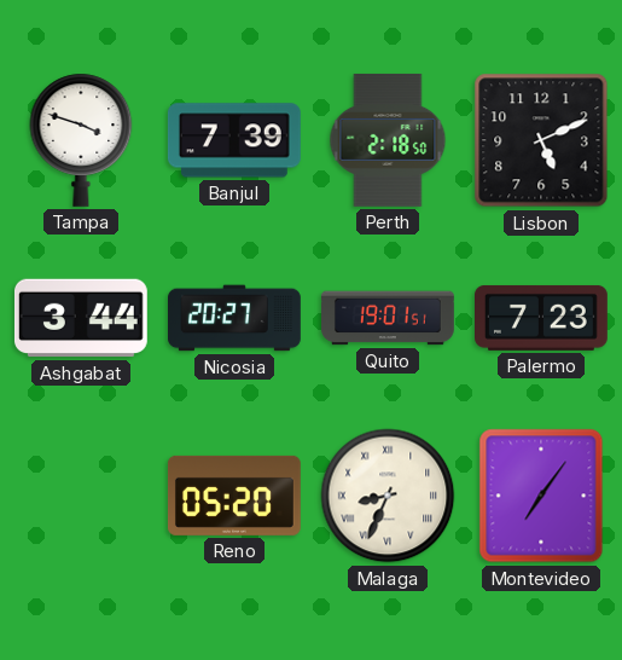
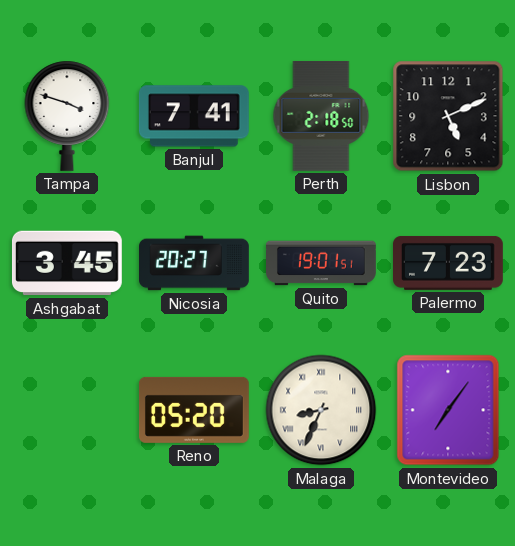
Banjul: 7:39 -> 7:41 (194, 116)
Ashgabat: 3:44 -> 3:45 (67, 263)
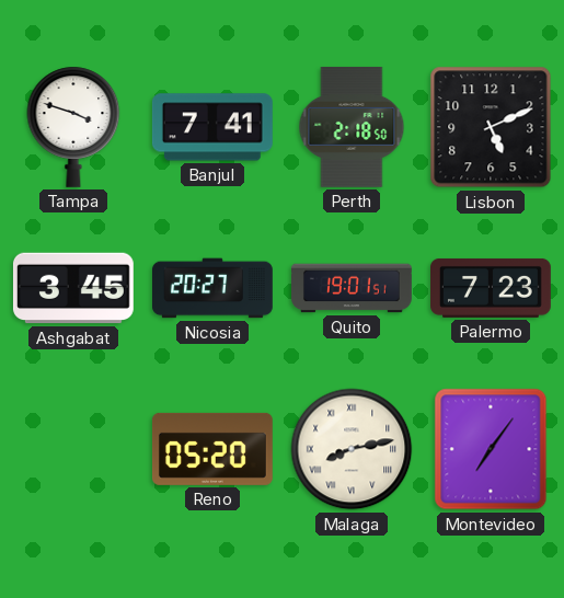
Malaga: 8:34 -> 8:13 (352, 449)
